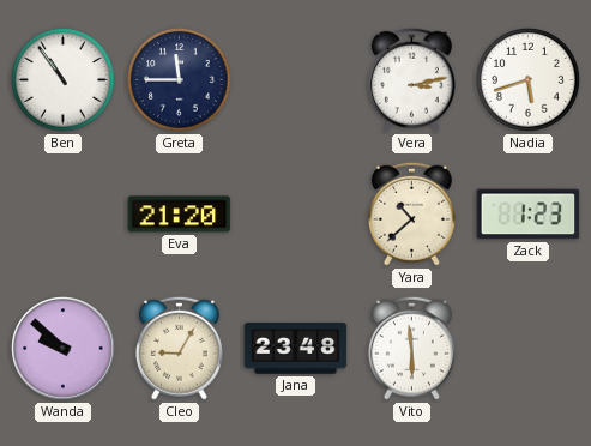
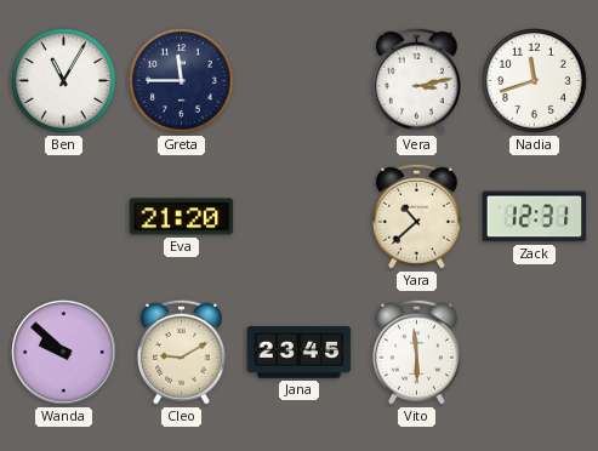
Ben: 10:54 -> 11:05 (64, 81)
Nadia: 5:42 -> 11:42 (535, 81)
Zack: 1:23 -> 12:31 (535, 217)
Cleo: 9:05 -> 9:10 (181, 352)
Jana: 23:48 -> 23:45 (300, 353)
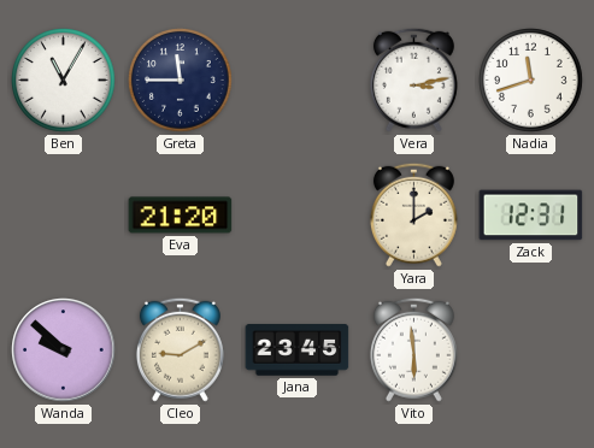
Yara: 10:38 -> 2:00 (413, 214)
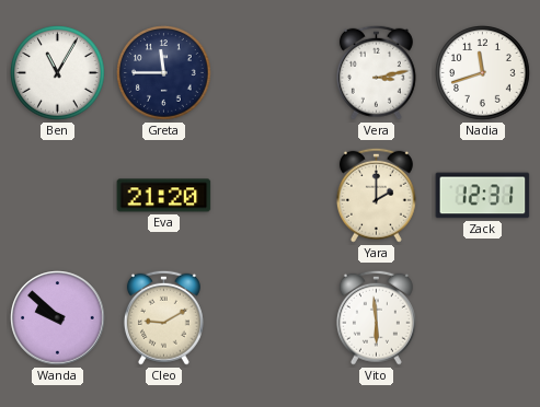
Jana: 23:45 -> none (298, 350)
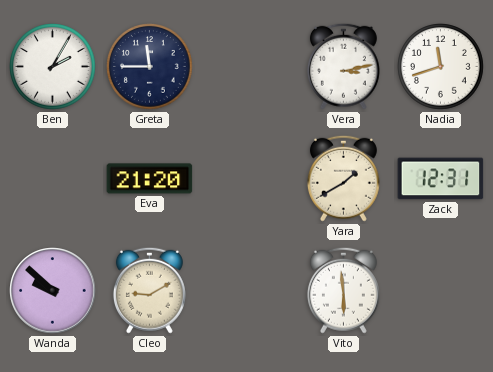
Ben: 11:05 -> 2:05 (53, 67)
Yara: 2:00 -> 1:40 (343, 178)
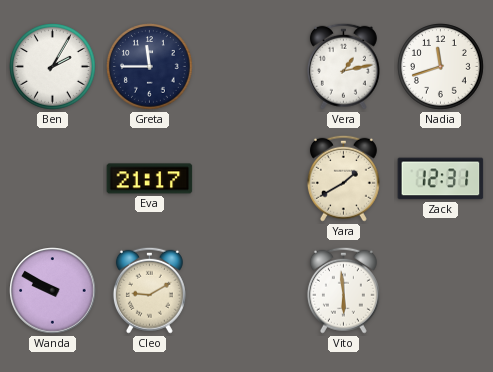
Vera: 3:13 -> 1:13 (343, 66)
Eva: 21:20 -> 21:17 (150, 179)
Wanda: 9:52 -> 9:50 (53, 291)
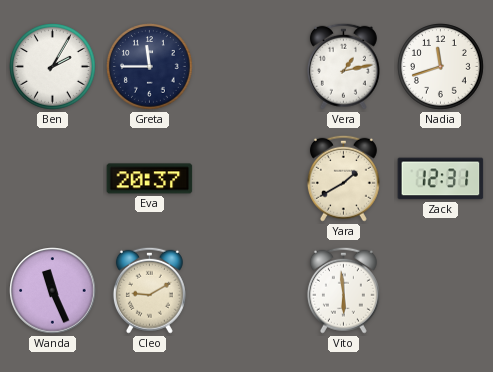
Eva: 21:17 -> 20:37 (150, 179)
Wanda: 9:50 -> 11:26 (53, 291)
